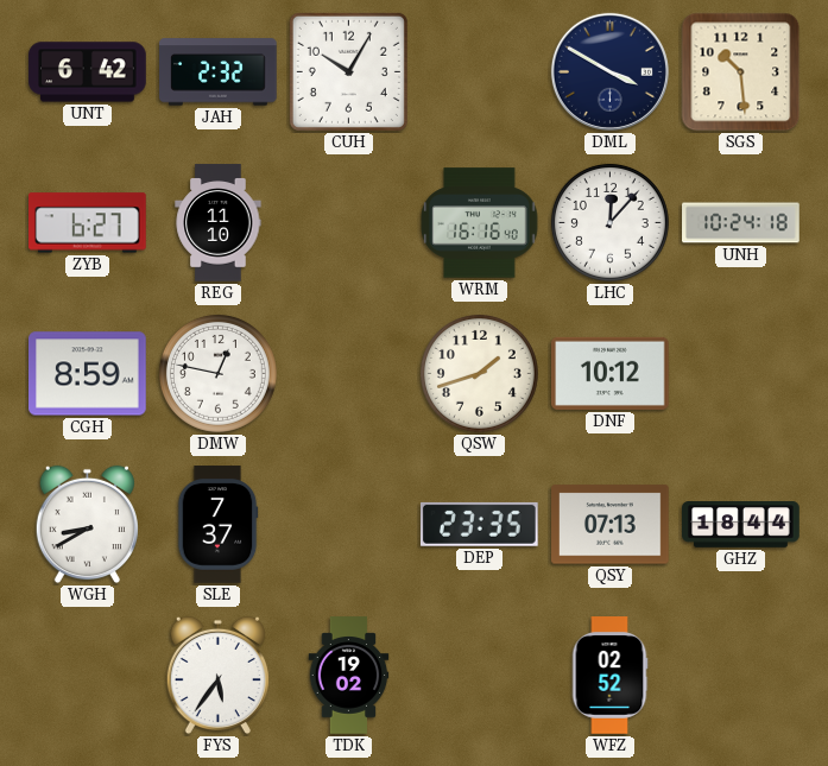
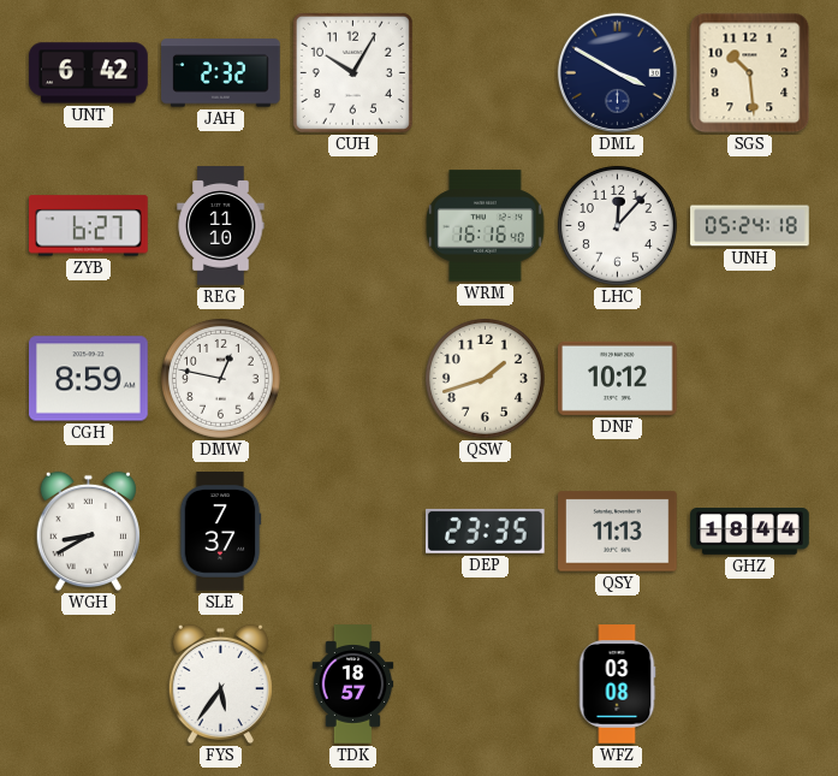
UNH: 10:24 -> 05:24 (750, 226)
QSY: 07:13 -> 11:13 (618, 532)
TDK: 19:02 -> 18:57 (353, 685)
WFZ: 02:52 -> 03:08 (617, 685)
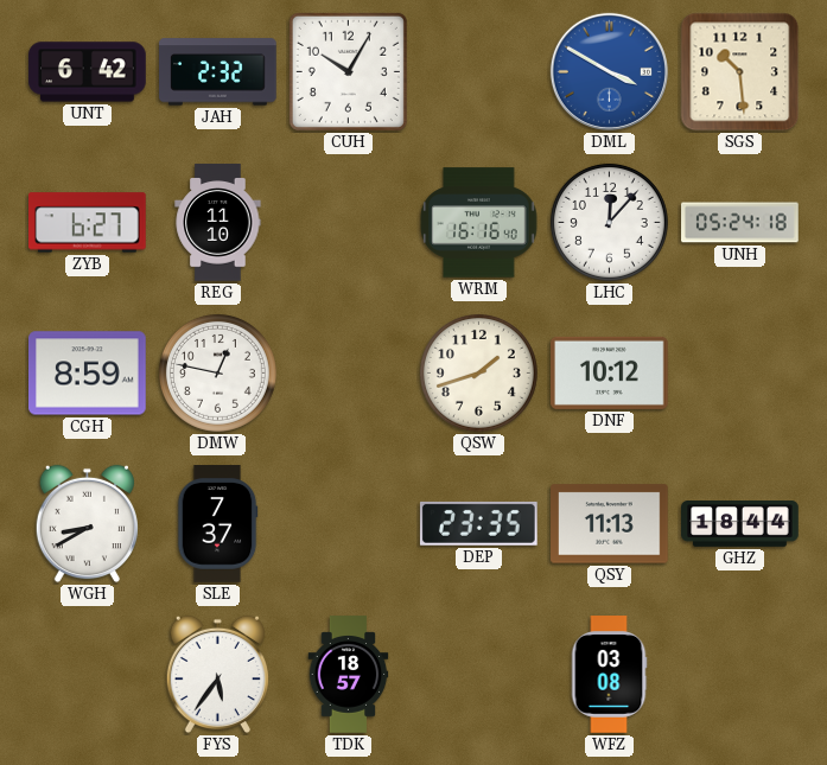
DML dial: navy -> blue (609, 71)
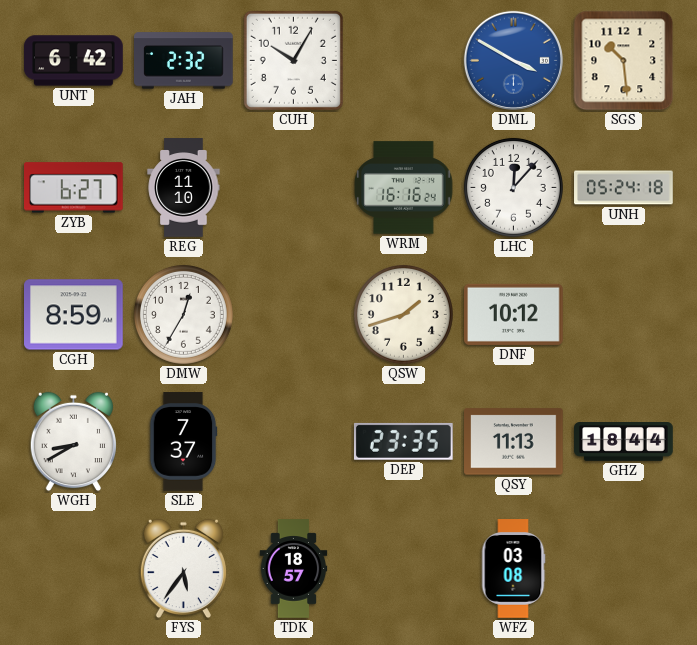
WRM: 16:16:40 -> 16:16:24 (404, 188)
DMW: 12:47 -> 12:35 (183, 314)
